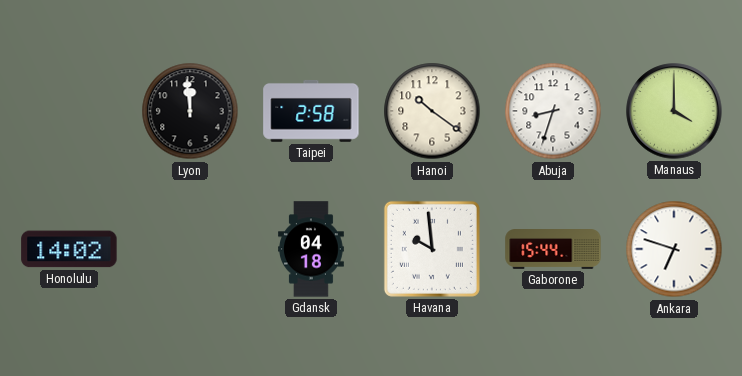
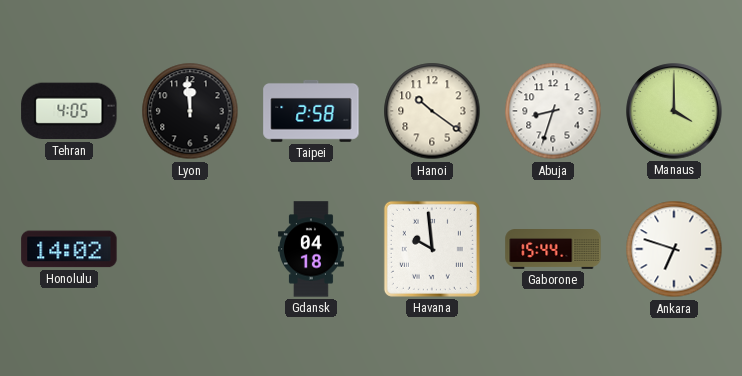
Tehran: none -> 4:05 (69, 111)
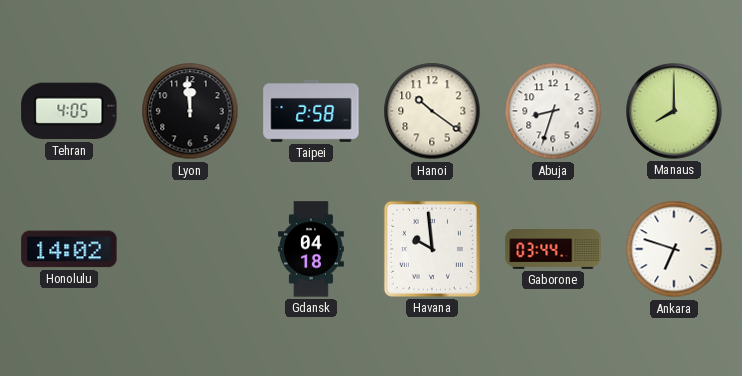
Manaus: 4:00 -> 8:00 (674, 111)
Gaborone: 15:44 -> 03:44 (553, 250)
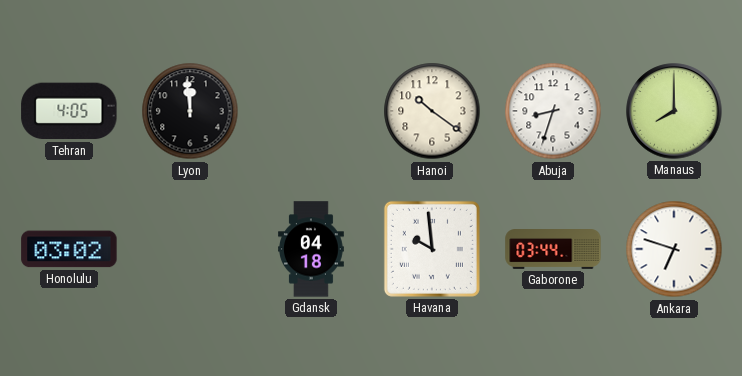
Taipei: 2:58 -> none (311, 111)
Honolulu: 14:02 -> 03:02 (69, 249)
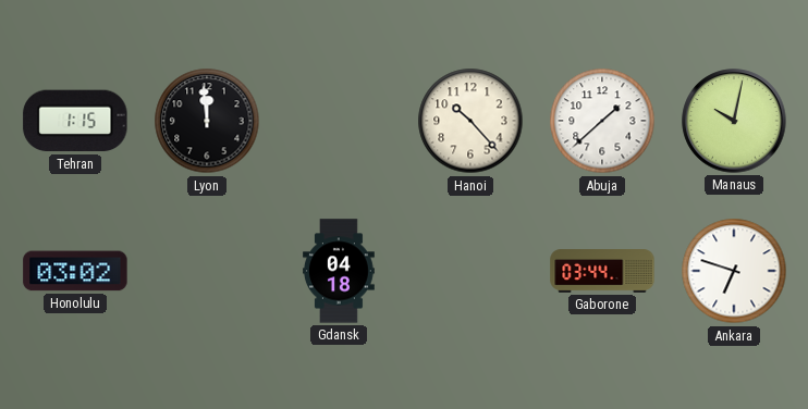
Tehran: 4:05 -> 1:15 (75, 121)
Hanoi: 10:21 -> 10:23 (470, 121)
Abuja: 8:33 -> 1:38 (602, 121)
Manaus: 8:00 -> 10:02 (734, 121)
Havana: 9:59 -> none (432, 249)
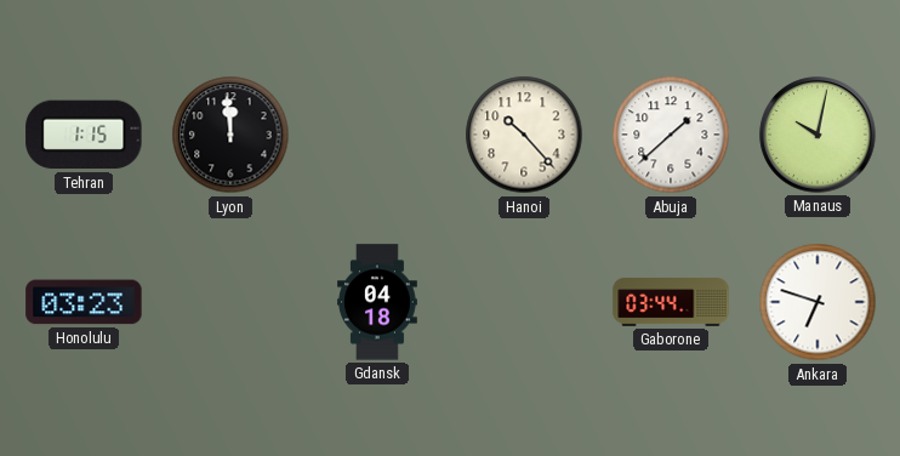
Honolulu: 03:02 -> 03:23 (84, 302)
